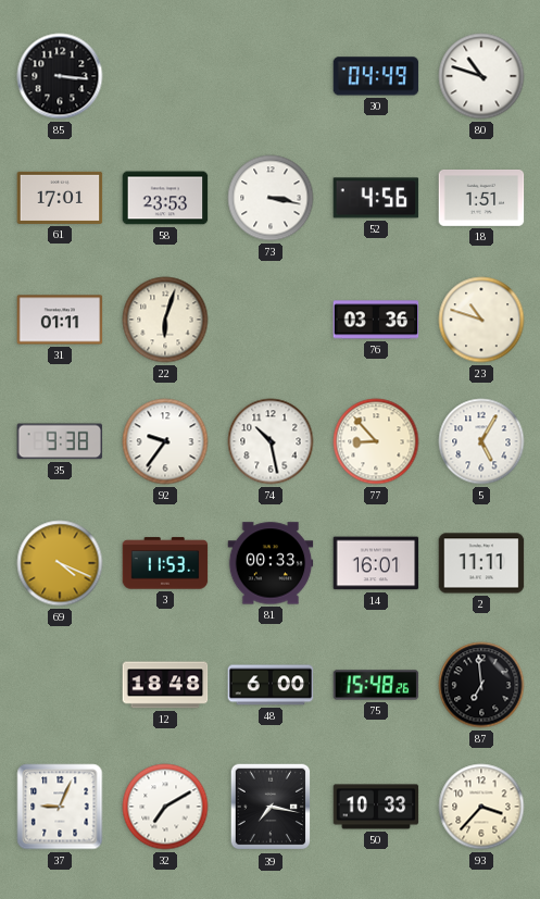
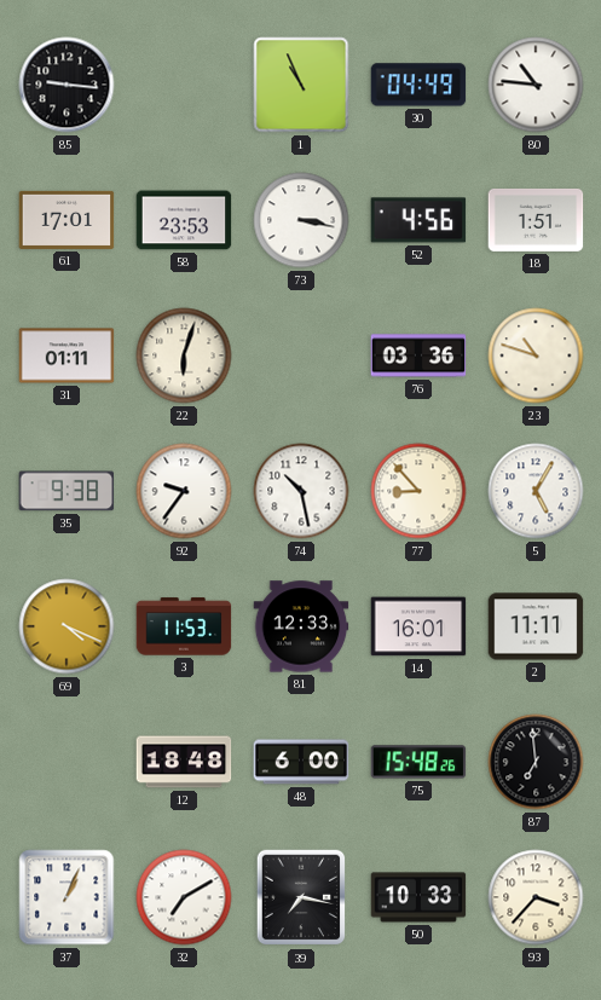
85: 3:16 -> 9:16 (67, 85)
1: none -> 10:56 (301, 85)
80: 10:48 -> 10:46 (536, 85)
81: 00:33 -> 12:33 (301, 626)
37: 9:04 -> 1:04 (67, 897)
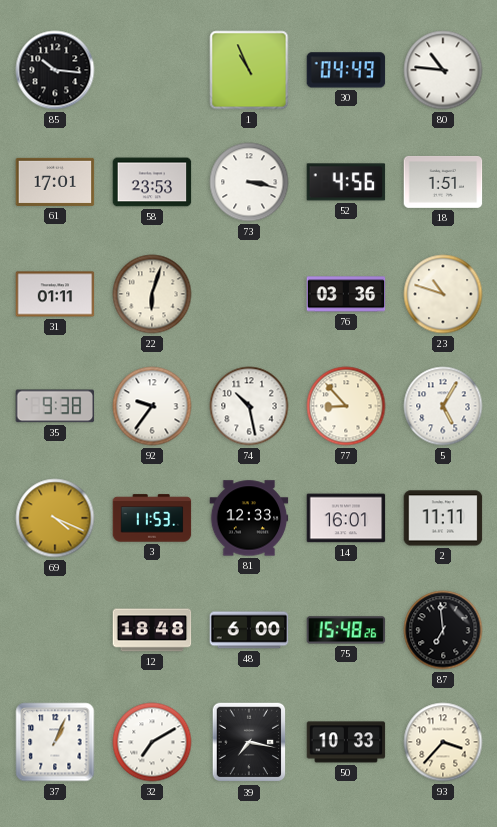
85: 9:16 -> 10:16 (55, 70)
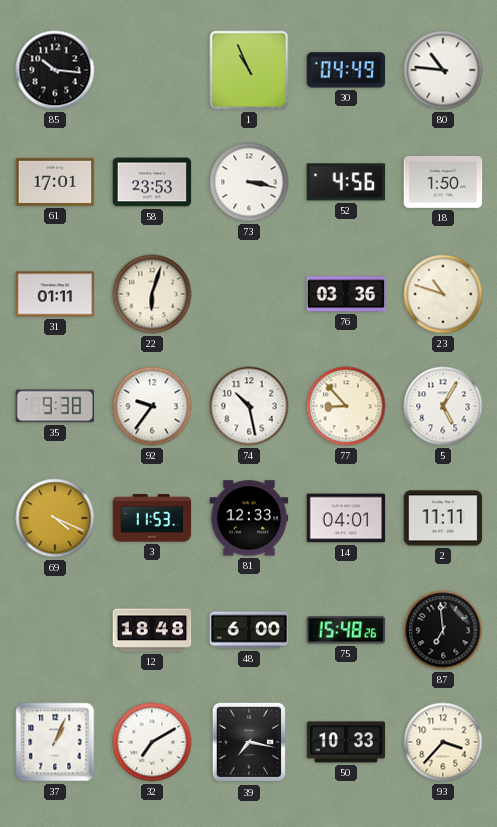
18: 1:51 -> 1:50 (443, 182)
14: 16:01 -> 04:01 (346, 518)
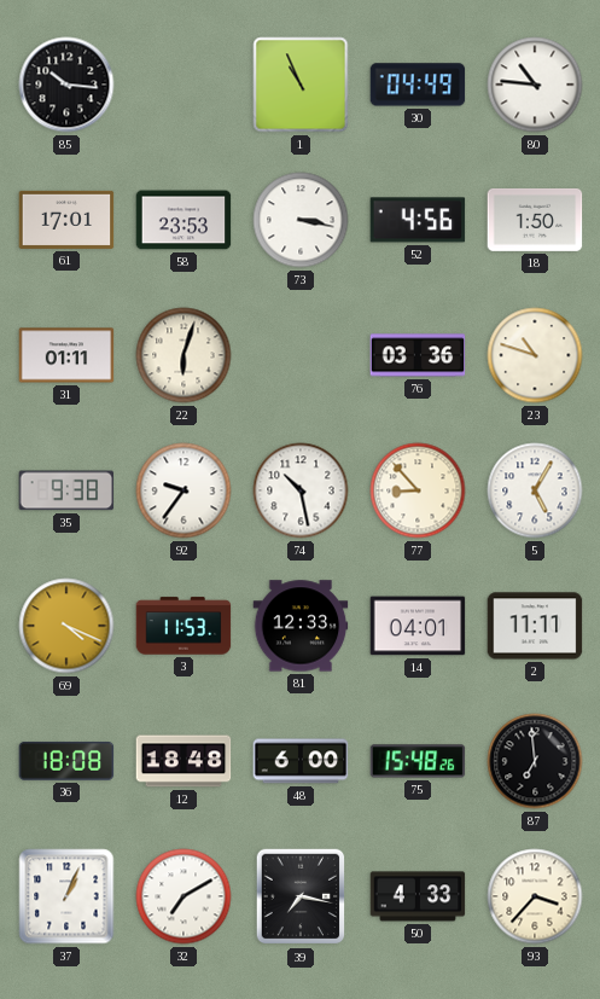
36: none -> 18:08 (66, 761)
50: 10:33 -> 4:33 (418, 896)
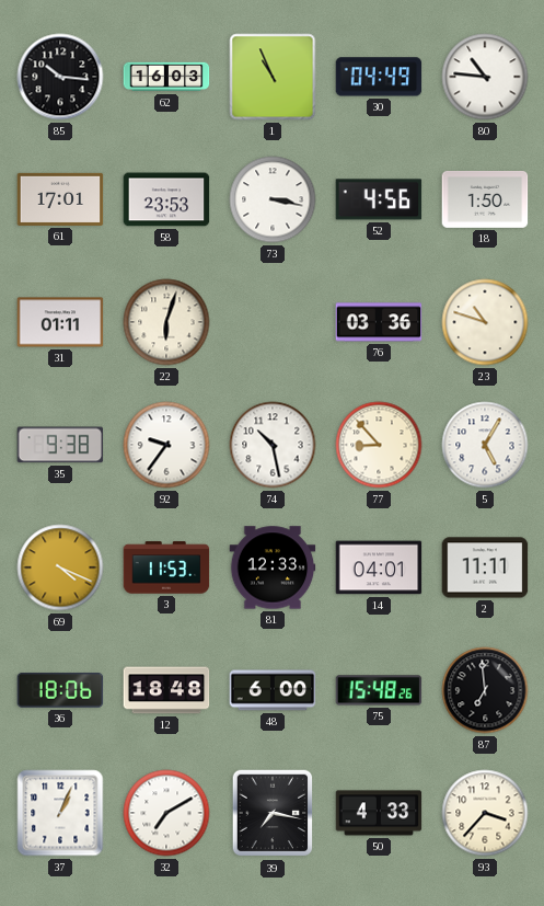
62: none -> 16:03 (166, 77)
36: 18:08 -> 18:06 (60, 690)
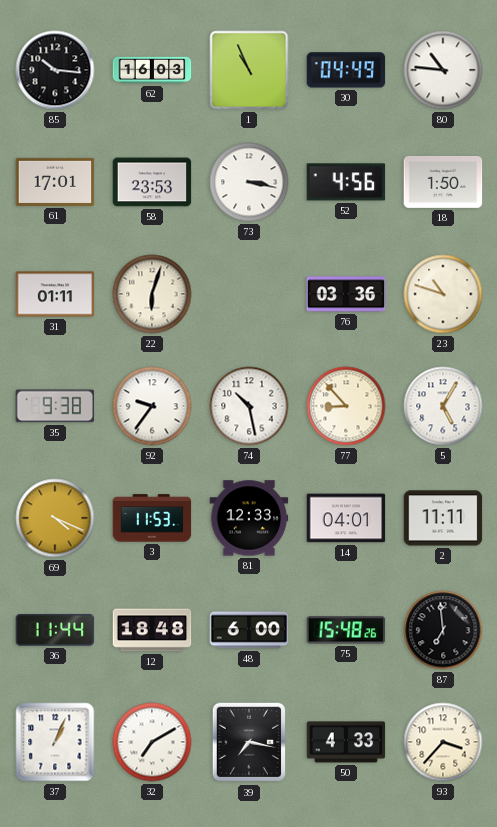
36: 18:06 -> 11:44 (55, 630)
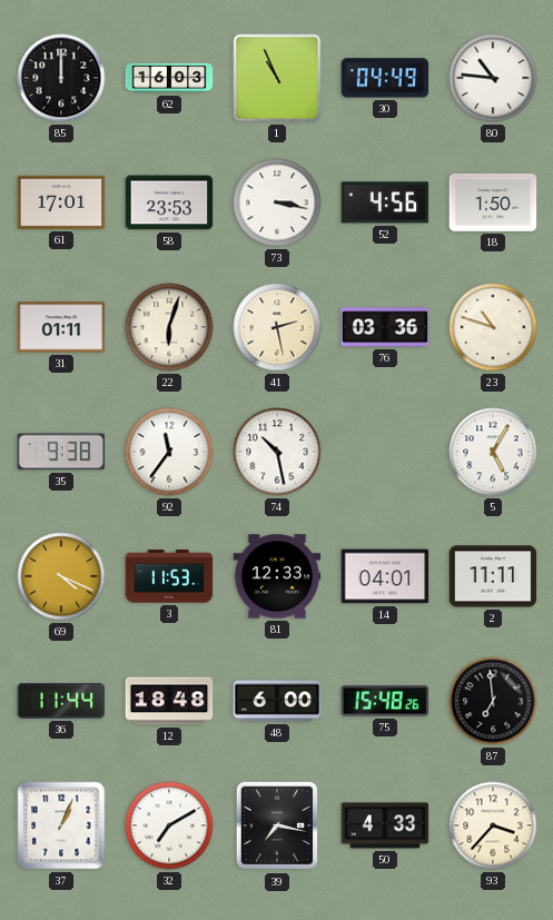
85: 10:16 -> 12:00 (61, 78)
41: none -> 2:28 (277, 327)
92: 9:36 -> 11:36 (169, 452)
77: 8:53 -> none (346, 406)
